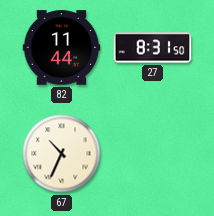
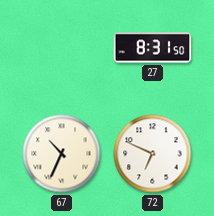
82: 11:44 -> none (62, 48)
72: none -> 6:49 (153, 154)
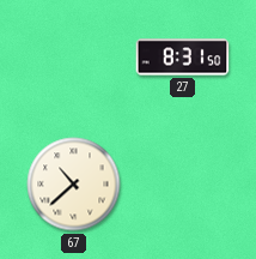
67: 10:34 -> 10:38 (74, 185)
72: 6:49 -> none (153, 154)
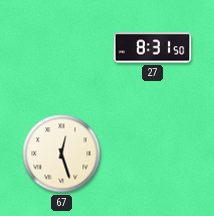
67: 10:38 -> 12:27 (62, 154)
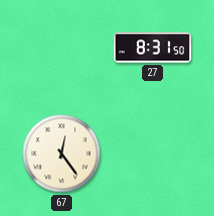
67: 12:27 -> 12:24 (62, 154)
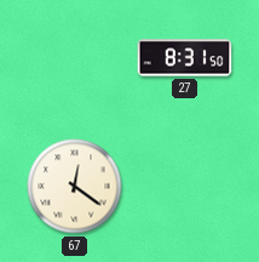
67: 12:24 -> 12:21 (75, 187)
